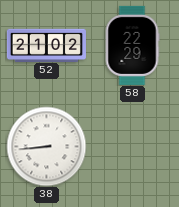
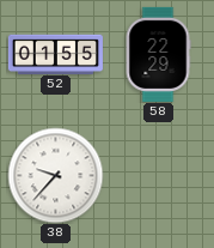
52: 21:02 -> 01:55 (55, 54)
38: 8:44 -> 9:37 (55, 175)
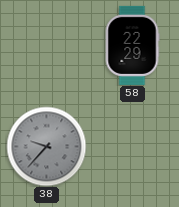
52: 01:55 -> none (55, 54)
38 dial: white -> grey (46, 146)
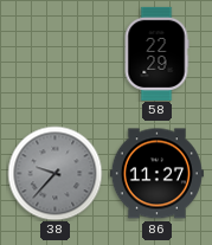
86: none -> 11:27 (156, 174)
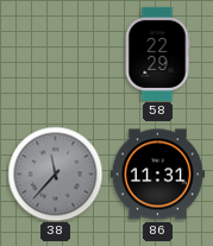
38: 9:37 -> 11:37 (55, 174)
86: 11:27 -> 11:31 (157, 175)
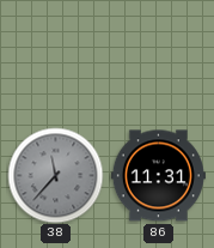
58: 22:29 -> none (157, 53)
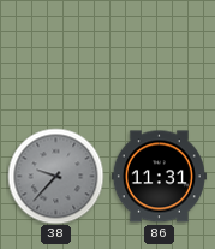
38: 11:37 -> 9:37 (55, 176)
